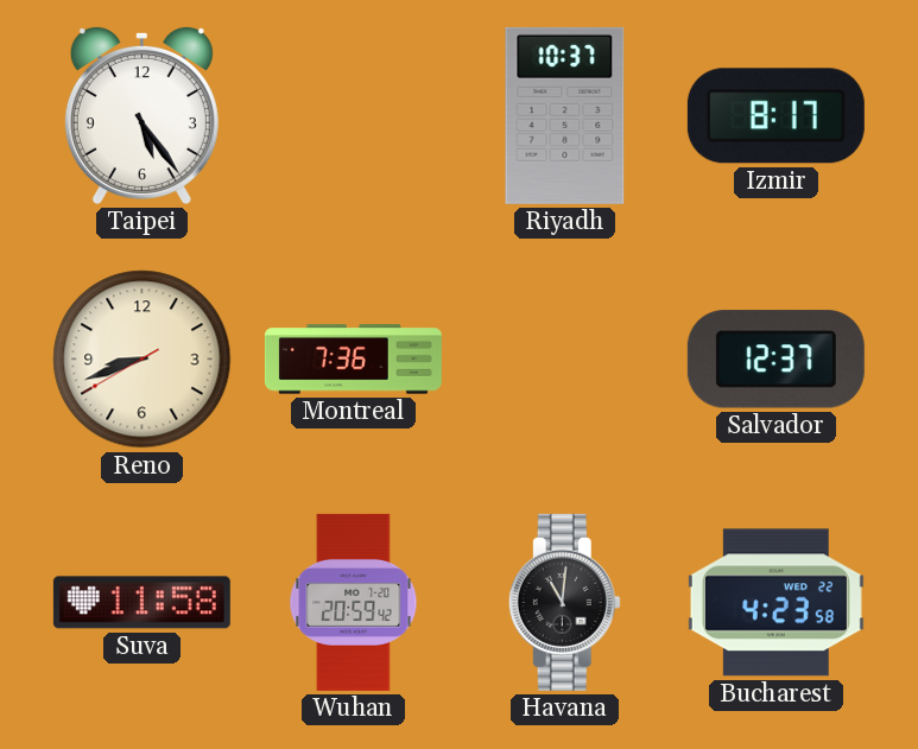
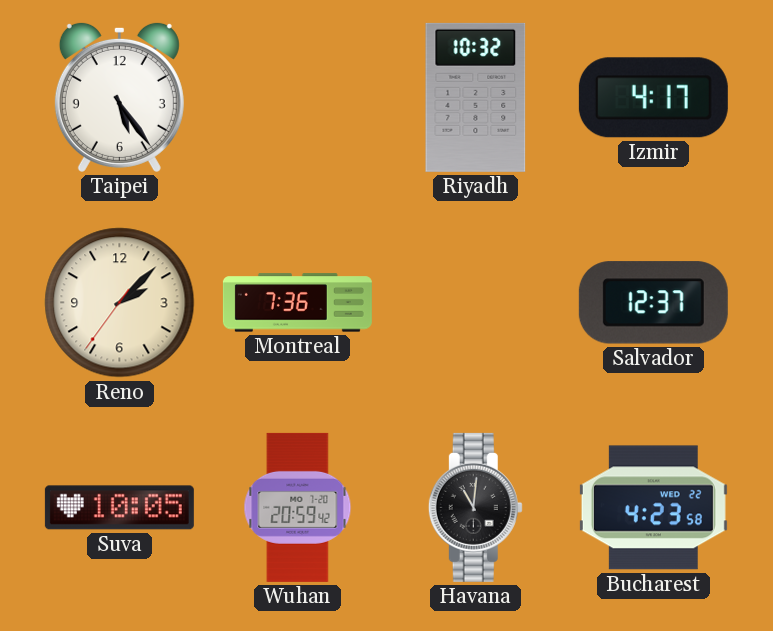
Riyadh: 10:37 -> 10:32 (476, 97)
Izmir: 8:17 -> 4:17 (653, 98)
Reno: 8:41 -> 2:07 (120, 303)
Suva: 11:58 -> 10:05 (119, 508)
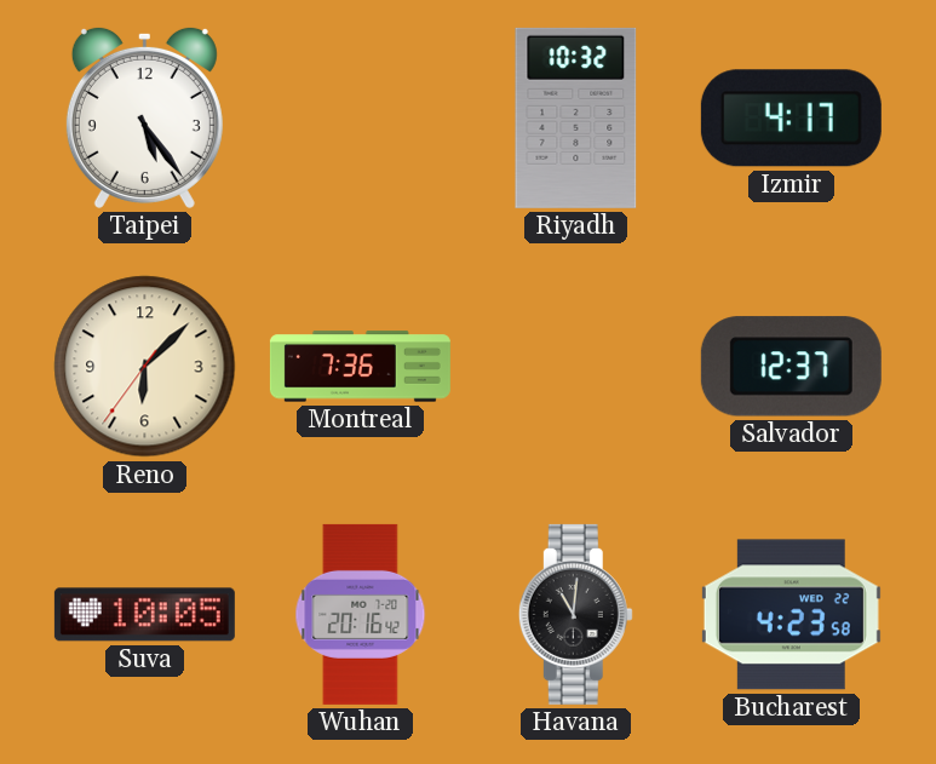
Reno: 2:07 -> 6:07 (145, 367)
Wuhan: 20:59 -> 20:16 (361, 614)
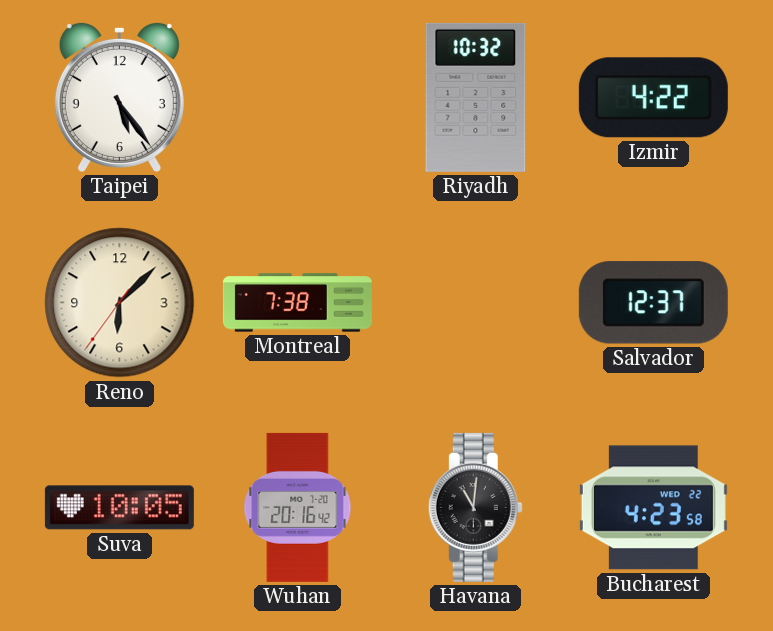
Izmir: 4:17 -> 4:22 (653, 98)
Montreal: 7:36 -> 7:38 (297, 303)
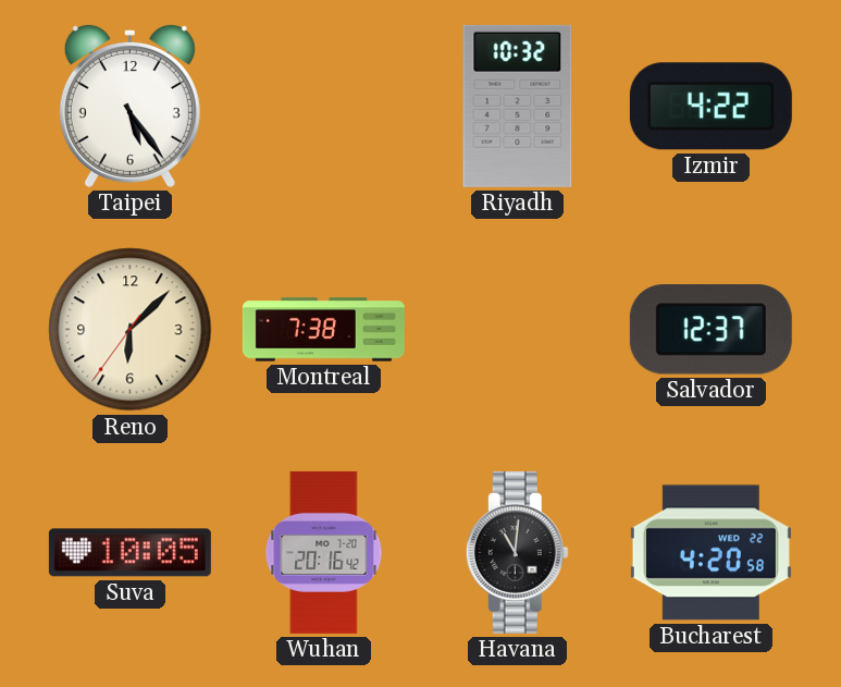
Bucharest: 4:23 -> 4:20 (710, 553)
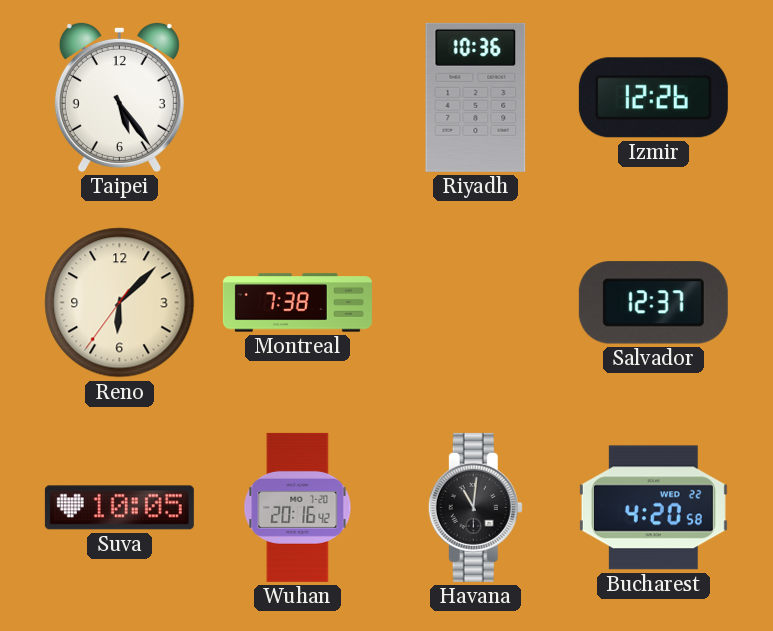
Riyadh: 10:32 -> 10:36 (476, 97)
Izmir: 4:22 -> 12:26 (653, 98)
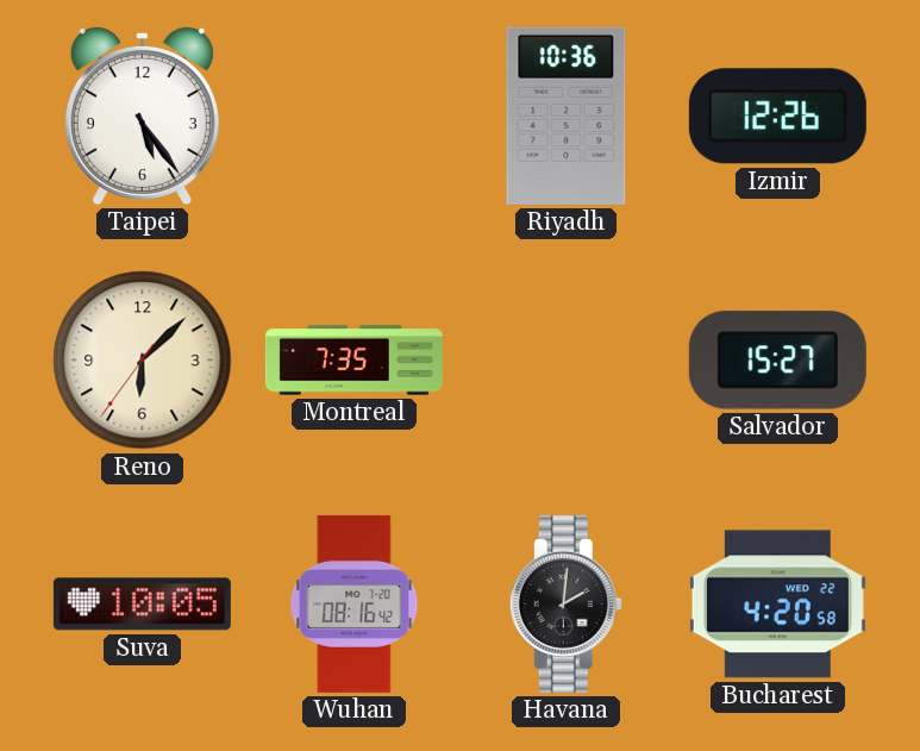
Montreal: 7:38 -> 7:35 (353, 361)
Salvador: 12:37 -> 15:27 (777, 361)
Wuhan: 20:16 -> 08:16 (355, 603)
Havana: 11:01 -> 2:01 (565, 603)
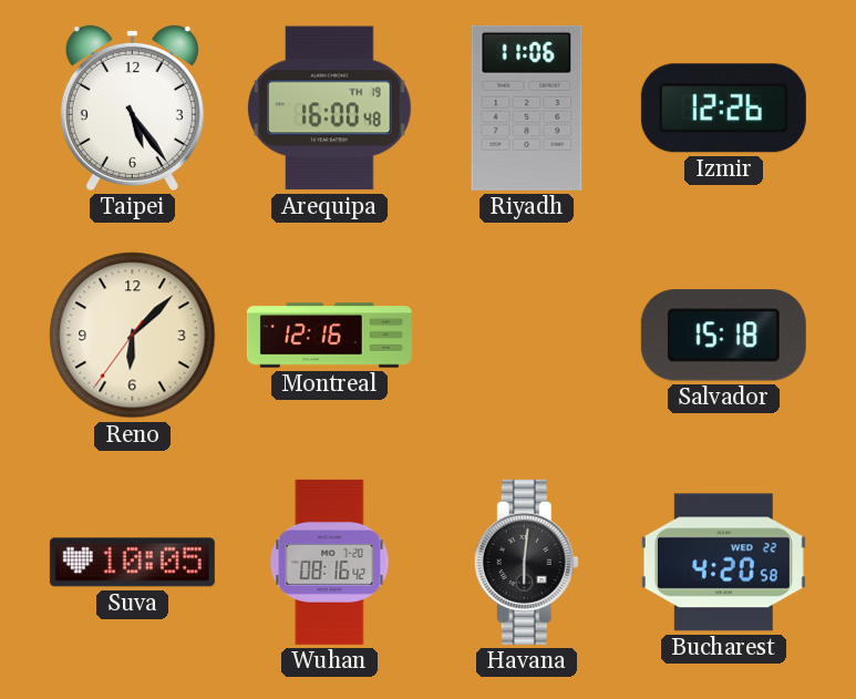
Arequipa: none -> 16:00 (330, 109)
Riyadh: 10:36 -> 11:06 (527, 107)
Montreal: 7:35 -> 12:16 (329, 336)
Salvador: 15:27 -> 15:18 (723, 336)
Havana: 2:01 -> 6:01 (526, 562)
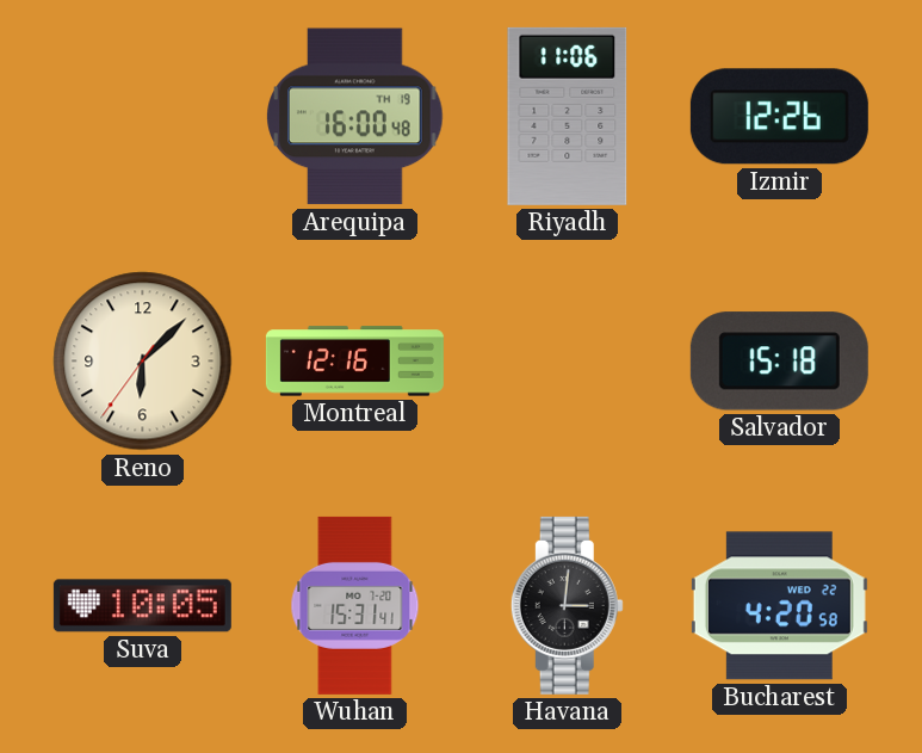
Taipei: 5:24 -> none (132, 107)
Wuhan: 08:16 -> 15:31 (355, 605)
Havana: 6:01 -> 3:01 (567, 605)
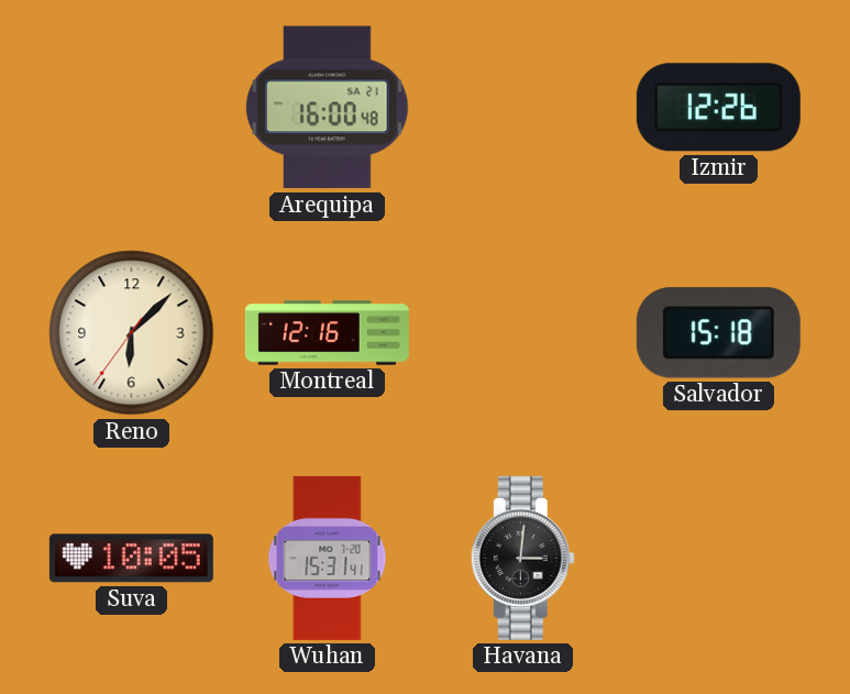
Arequipa date: TH 19 -> SA 21 (328, 108)
Riyadh: 11:06 -> none (568, 116)
Bucharest: 4:20 -> none (779, 606)
